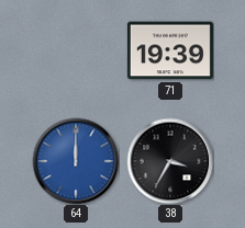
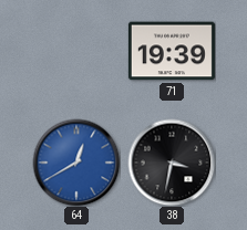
64: 12:00 -> 12:40 (76, 163)
38: 3:35 -> 3:32 (172, 163)
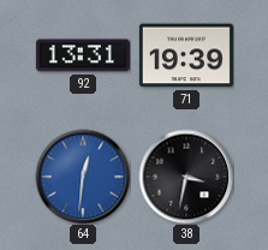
92: none -> 13:31 (83, 55)
64: 12:40 -> 12:31 (83, 177)
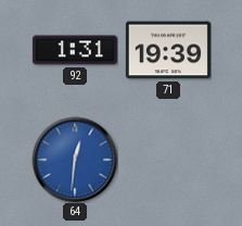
92: 13:31 -> 1:31 (75, 50)
38: 3:32 -> none (186, 177)
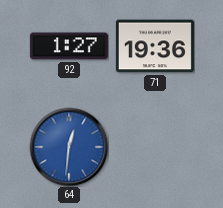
92: 1:31 -> 1:27 (69, 46)
71: 19:39 -> 19:36 (155, 46)
